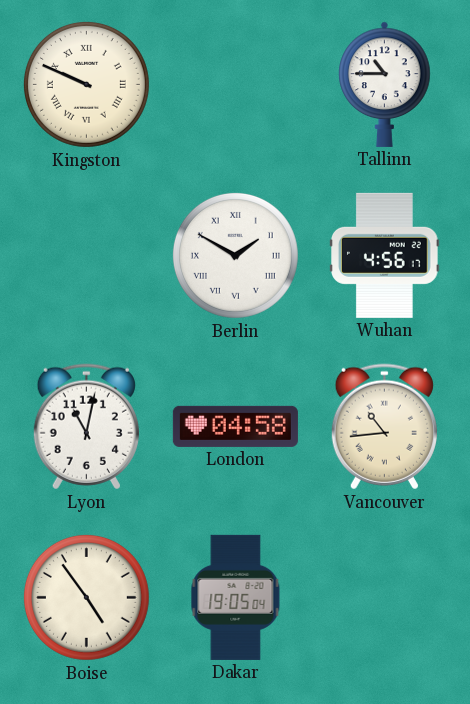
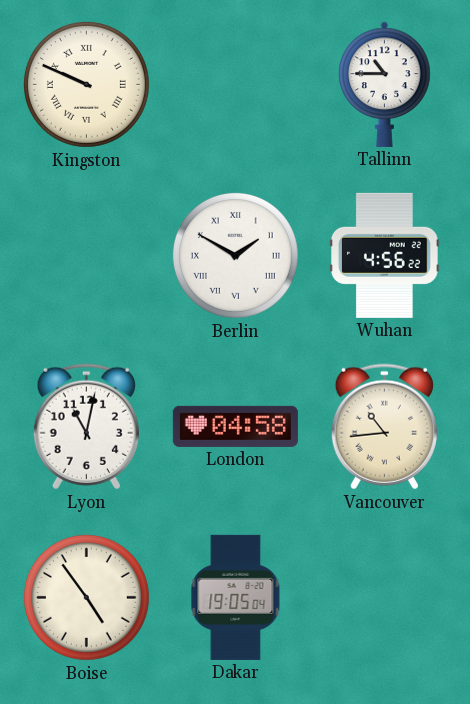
Wuhan: 4:56:17 -> 4:56:22 (385, 255)
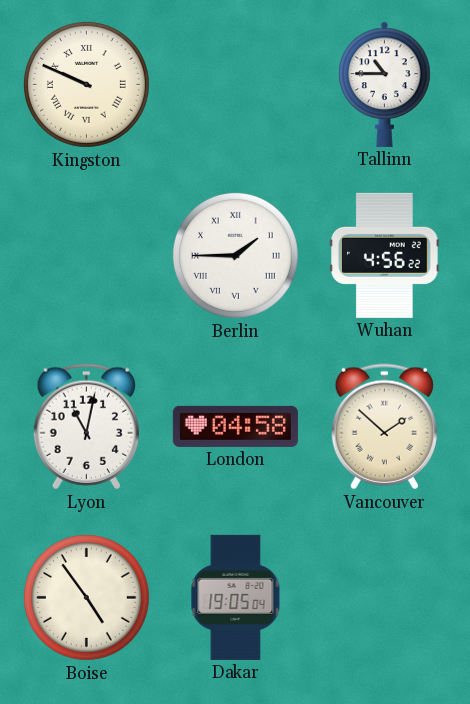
Berlin: 1:50 -> 1:45 (235, 255)
Vancouver: 10:44 -> 1:52 (384, 427)
